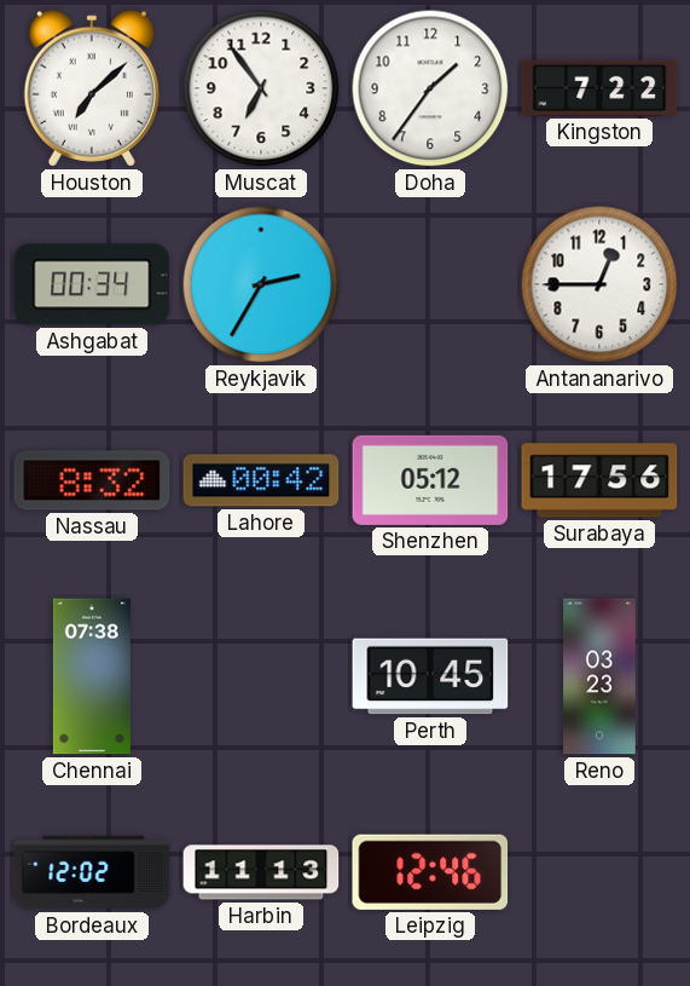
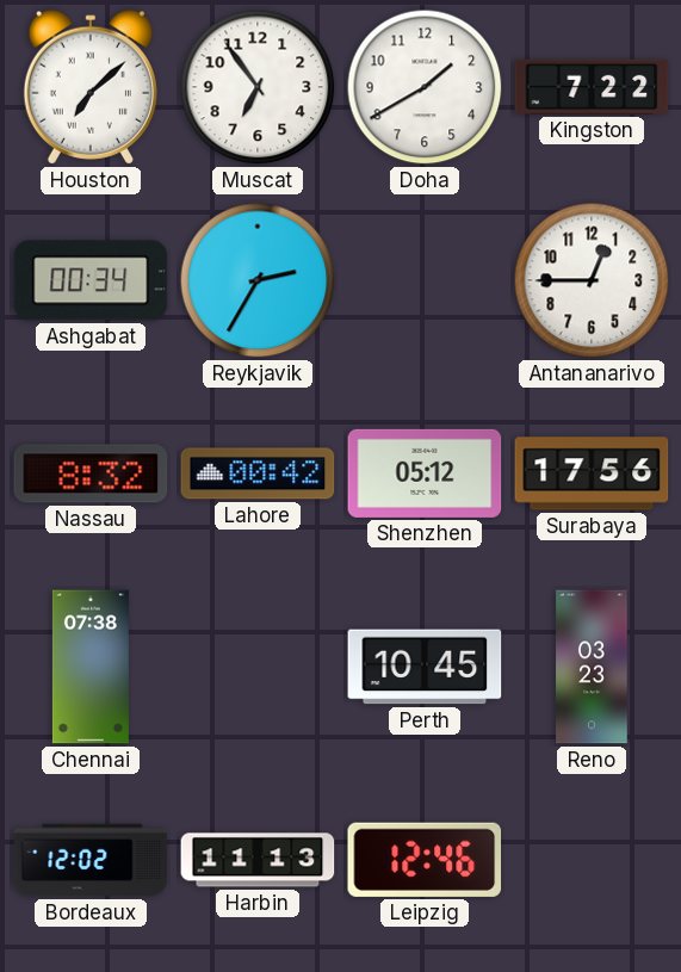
Doha: 1:36 -> 1:40 (425, 87)
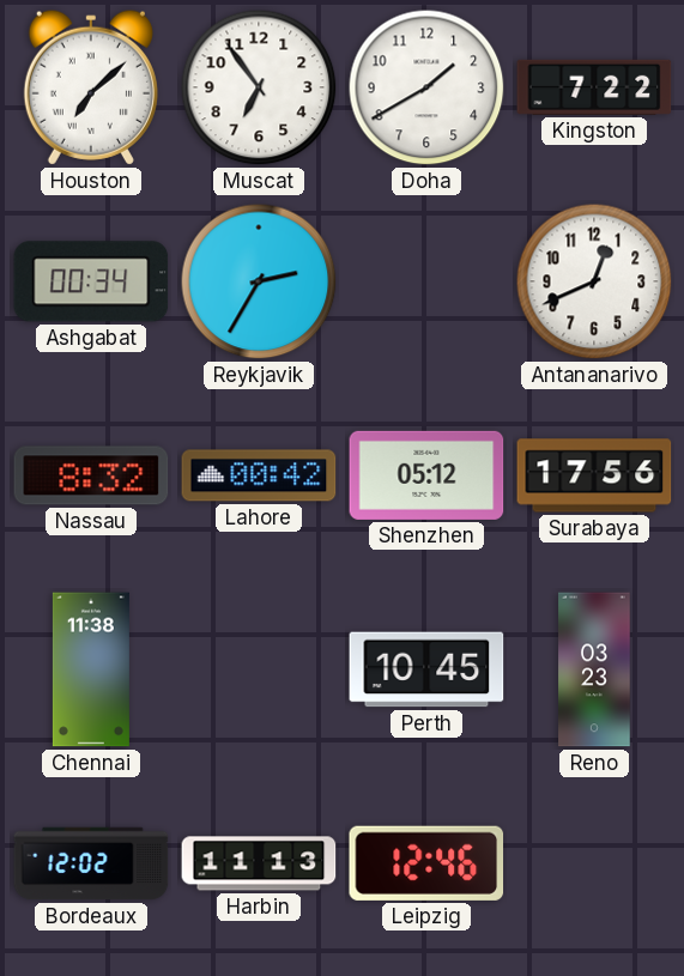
Antananarivo: 12:45 -> 12:41 (594, 281)
Chennai: 07:38 -> 11:38 (91, 669)
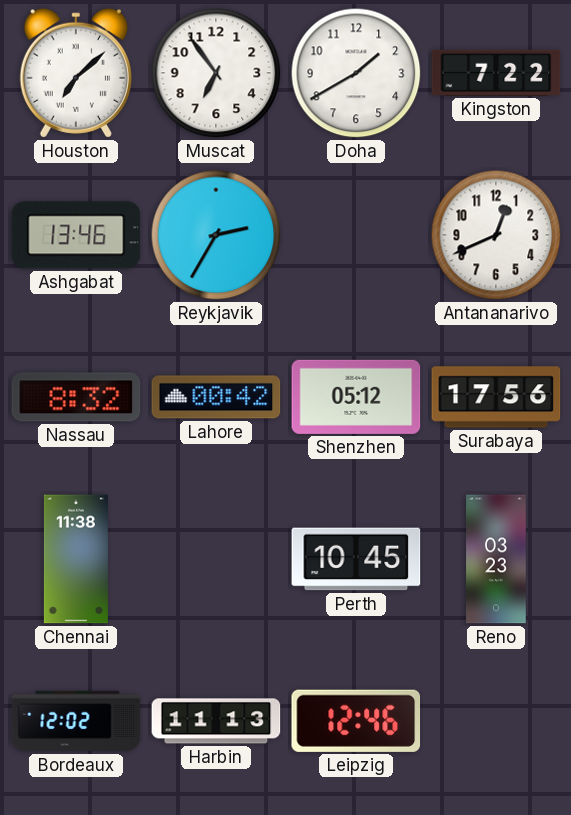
Ashgabat: 00:34 -> 13:46 (76, 235)
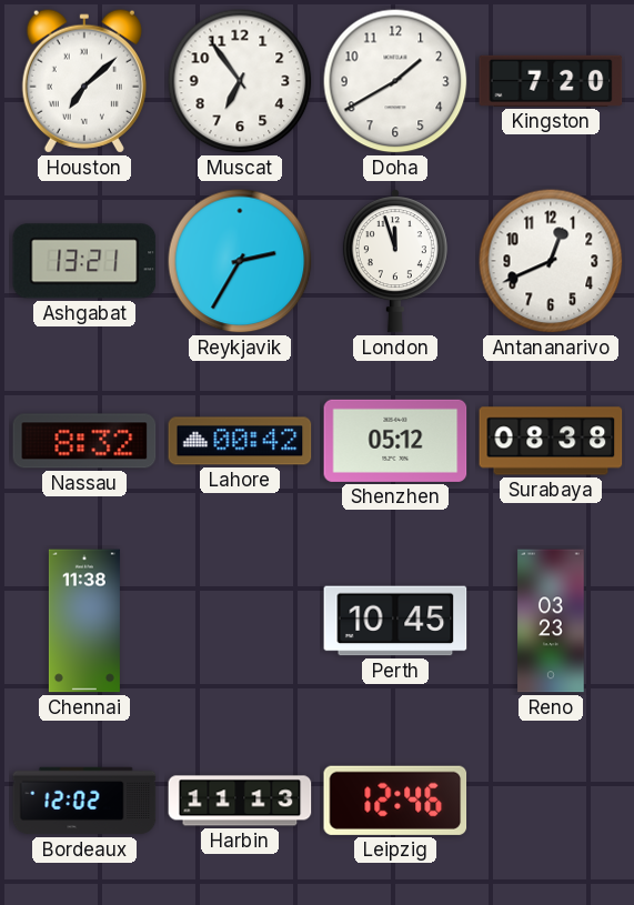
Kingston: 7:22 -> 7:20 (551, 81)
Ashgabat: 13:46 -> 13:21 (84, 261)
London: none -> 11:57 (395, 261)
Surabaya: 17:56 -> 08:38 (551, 441)
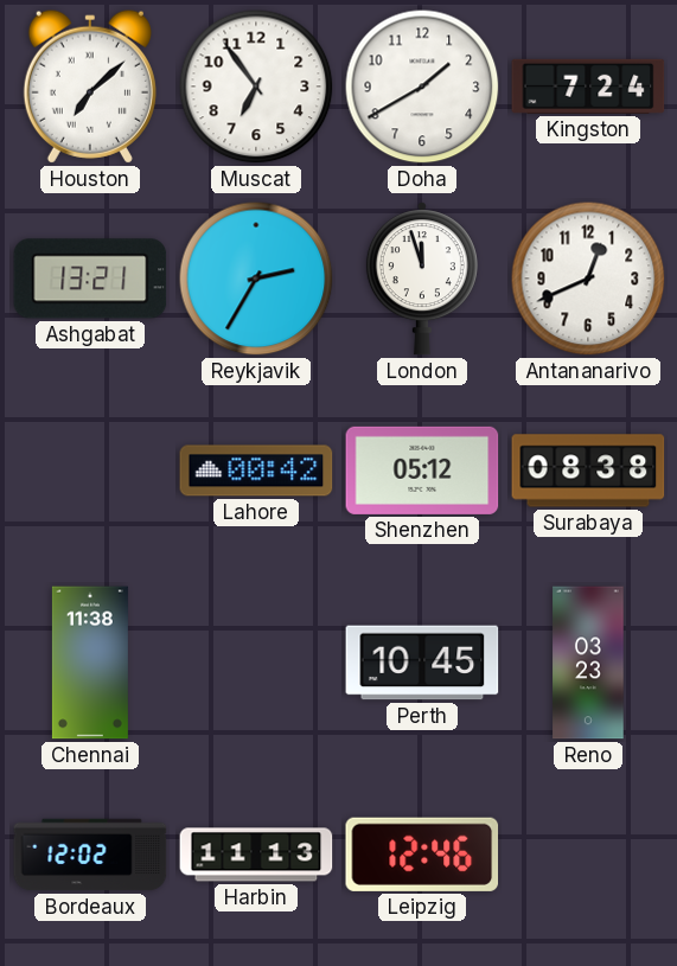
Kingston: 7:20 -> 7:24 (588, 87)
Nassau: 8:32 -> none (84, 441)
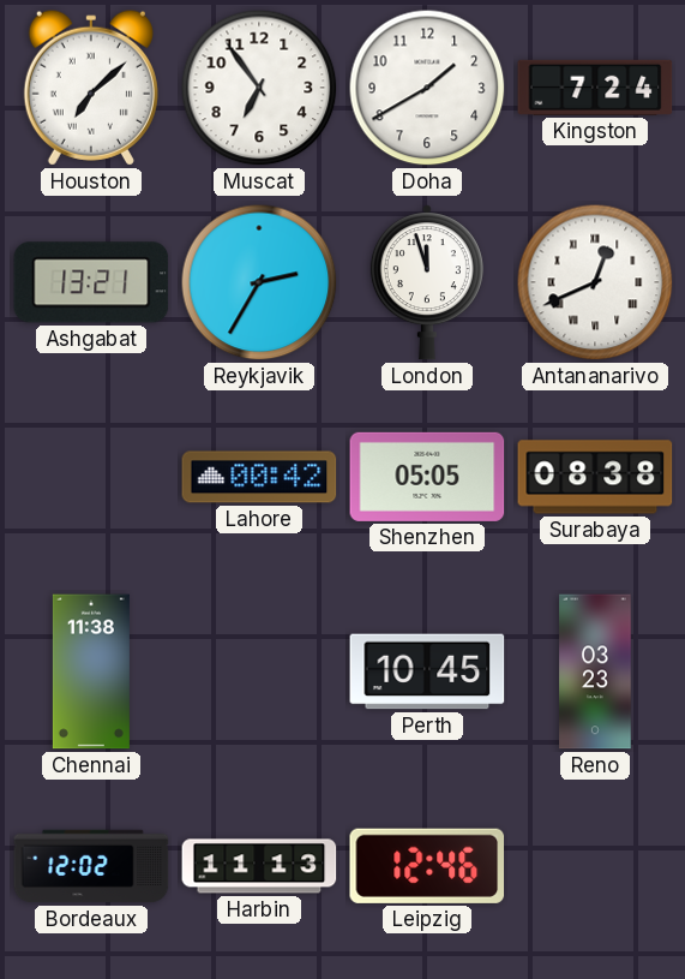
Antananarivo numerals: Arabic -> Roman (595, 282)
Shenzhen: 05:12 -> 05:05 (427, 477)
